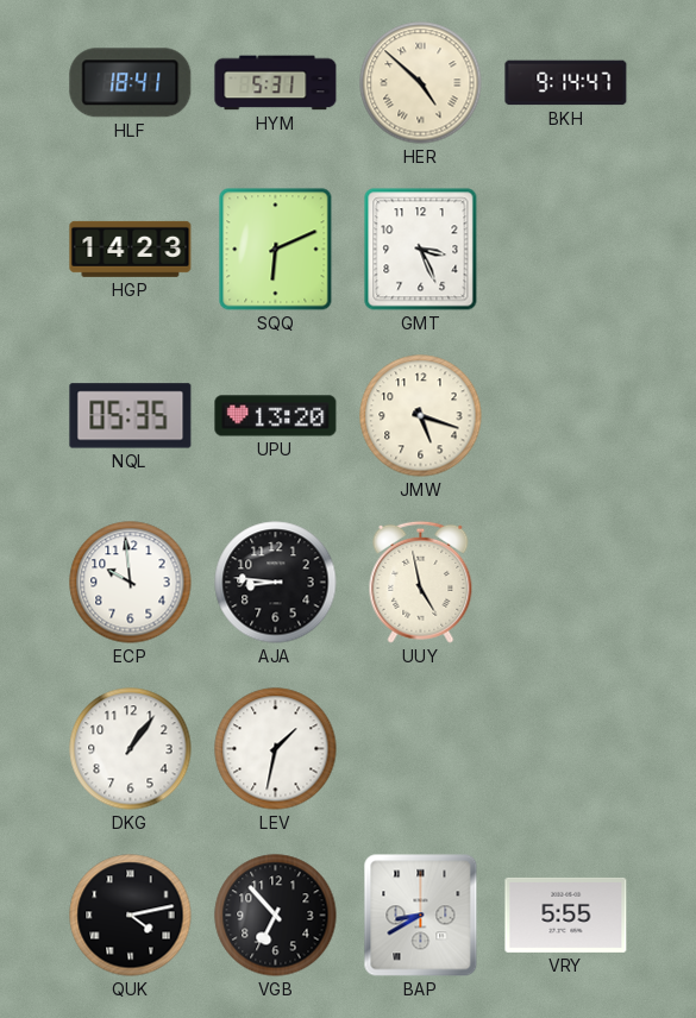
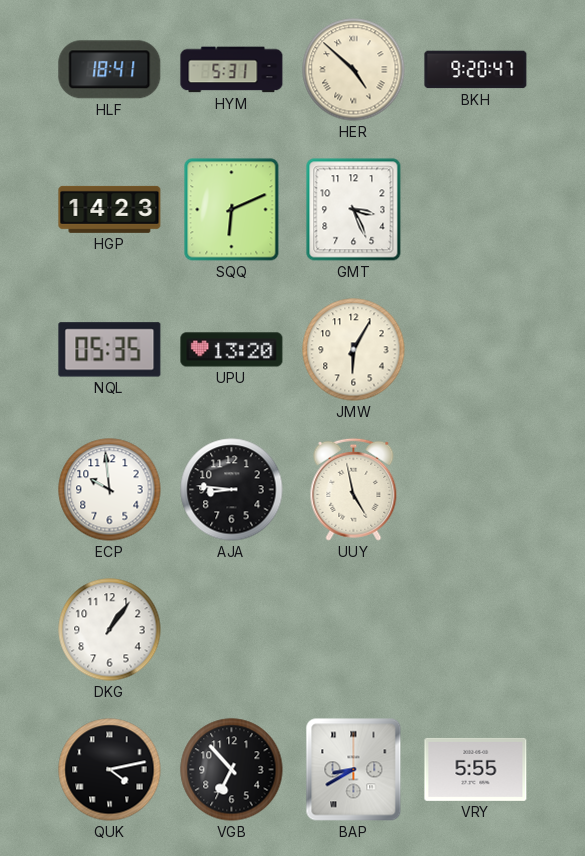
BKH: 9:14 -> 9:20 (476, 70)
JMW: 5:18 -> 6:05 (354, 350)
LEV: 1:32 -> none (276, 749)
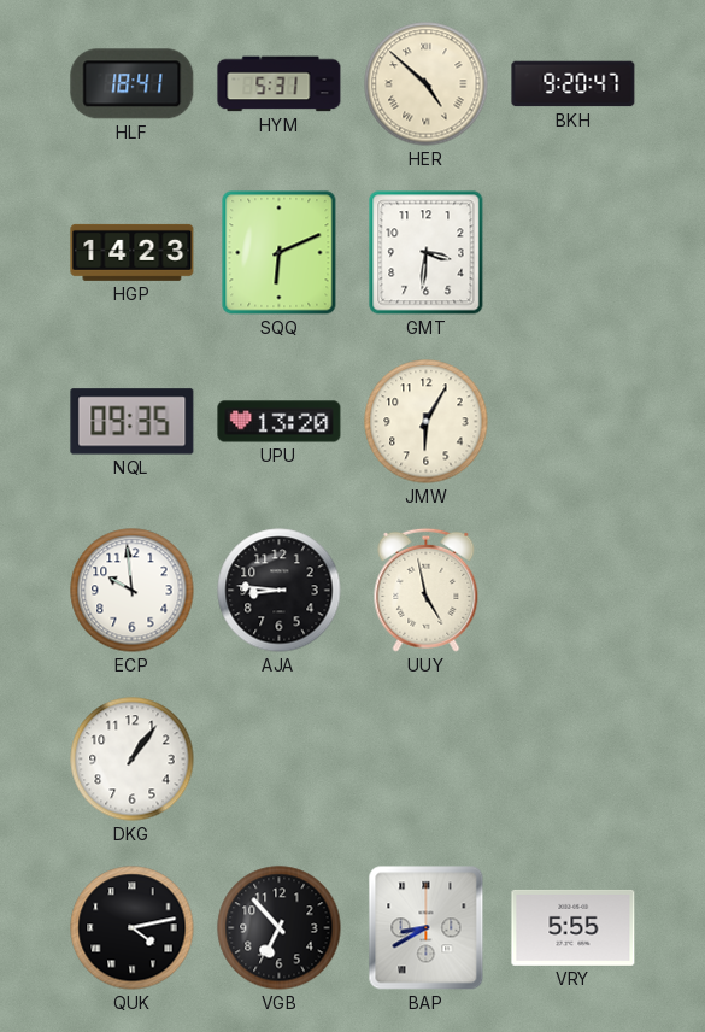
GMT: 3:26 -> 3:31 (427, 253)
NQL: 05:35 -> 09:35 (133, 422)
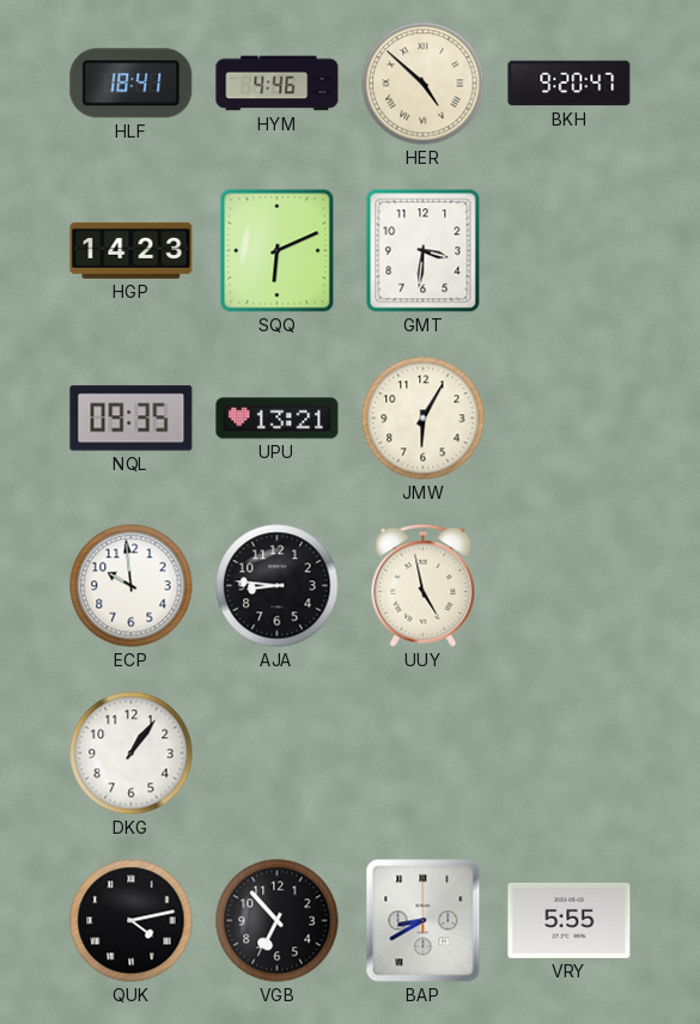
HYM: 5:31 -> 4:46 (278, 84)
UPU: 13:20 -> 13:21 (278, 419)
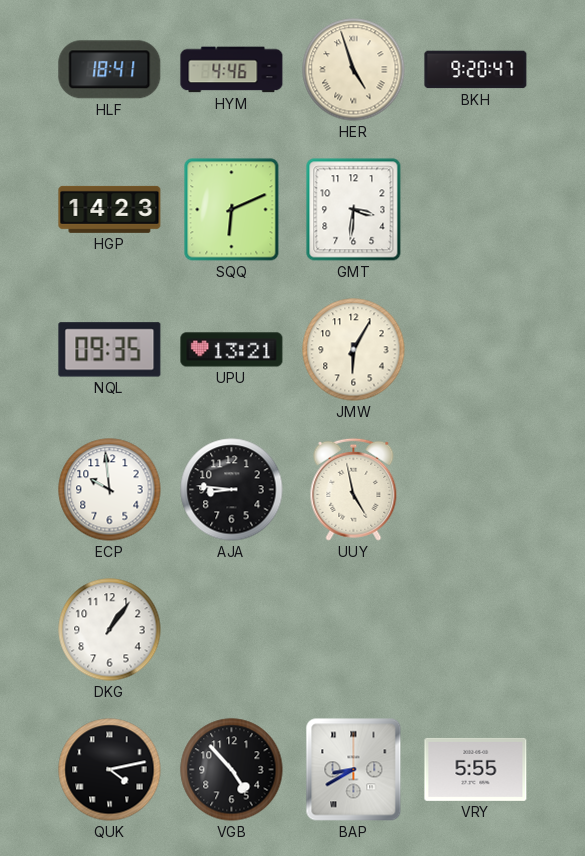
HER: 4:52 -> 4:57 (354, 70)
VGB: 6:53 -> 4:53 (232, 770)
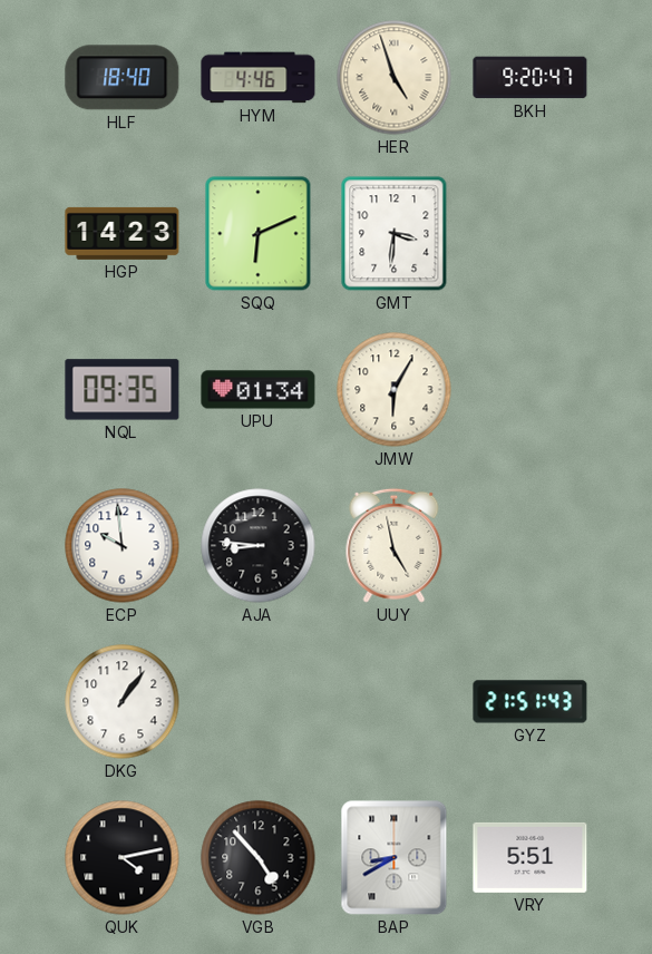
HLF: 18:41 -> 18:40 (123, 78)
UPU: 13:21 -> 01:34 (259, 390)
GYZ: none -> 21:51 (531, 702)
VRY: 5:55 -> 5:51 (531, 857)
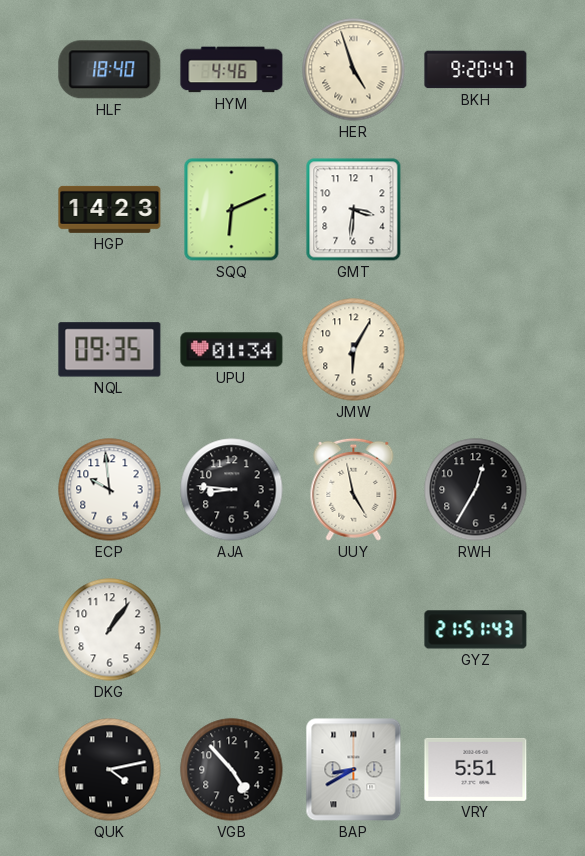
RWH: none -> 12:35 (476, 490)
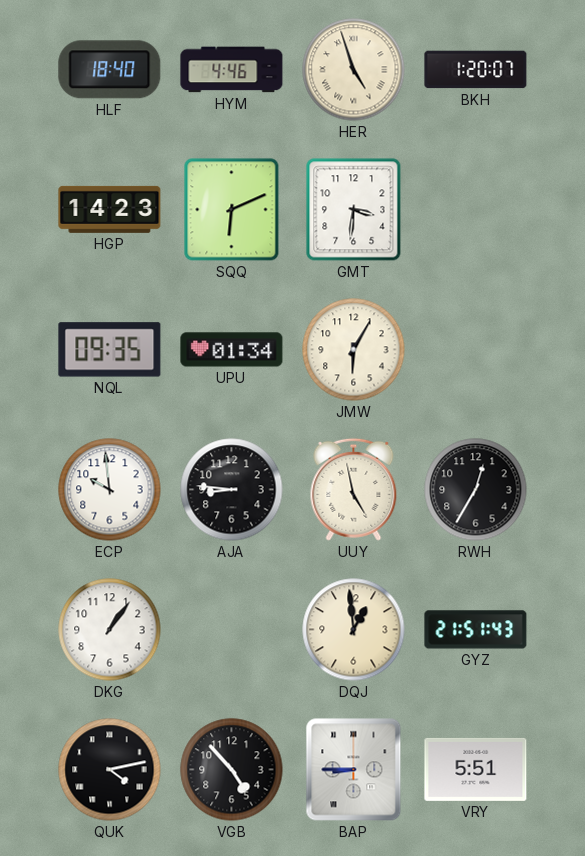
BKH: 9:20 -> 1:20 (476, 70)
DQJ: none -> 12:59 (354, 630)
BAP: 8:40 -> 8:45 (354, 770)
